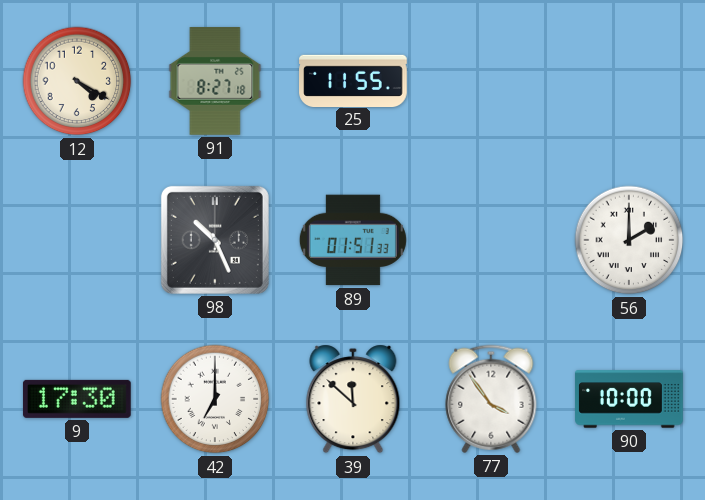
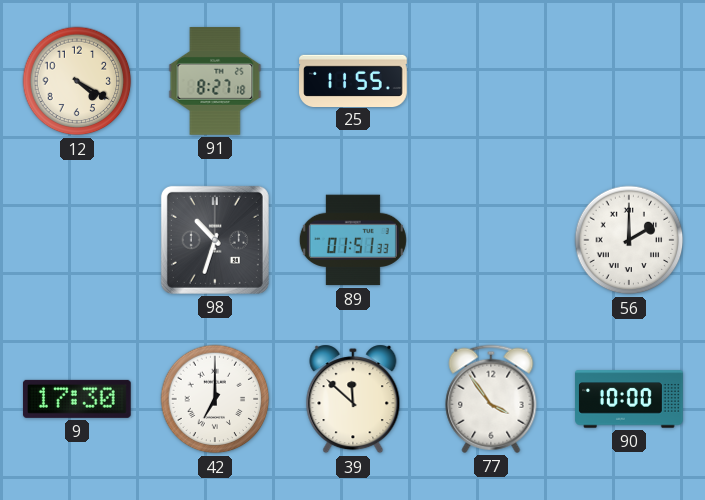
98: 10:26 -> 10:33 (215, 240)
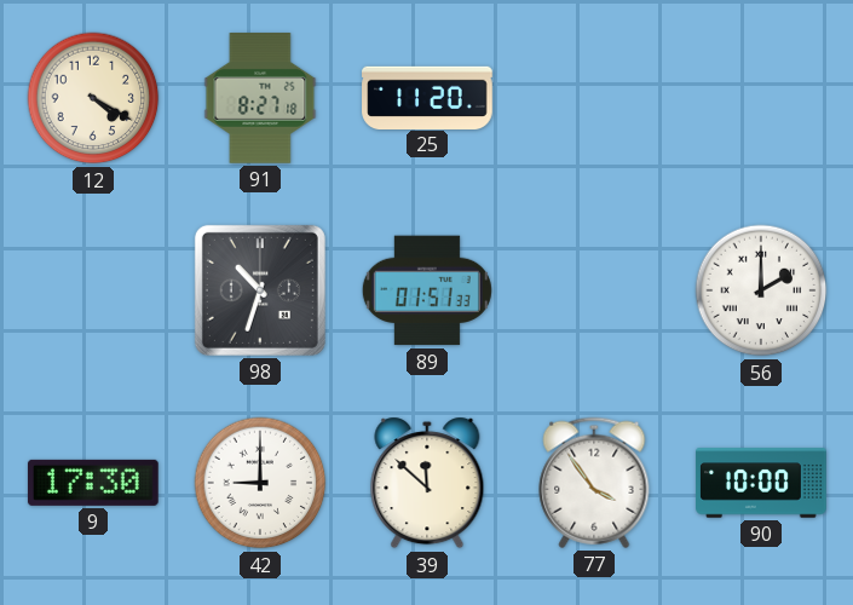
25: 11:55 -> 11:20 (427, 97)
42: 7:00 -> 9:00 (260, 483)
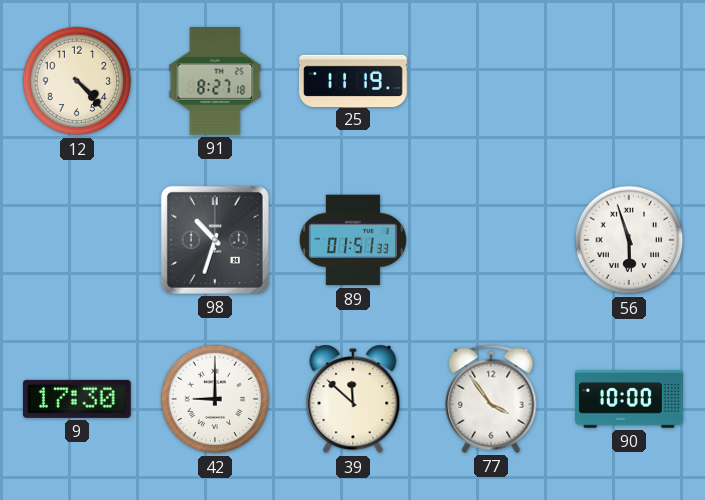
12: 4:20 -> 4:23 (77, 81)
25: 11:20 -> 11:19 (353, 80)
56: 2:00 -> 5:57 (629, 240)
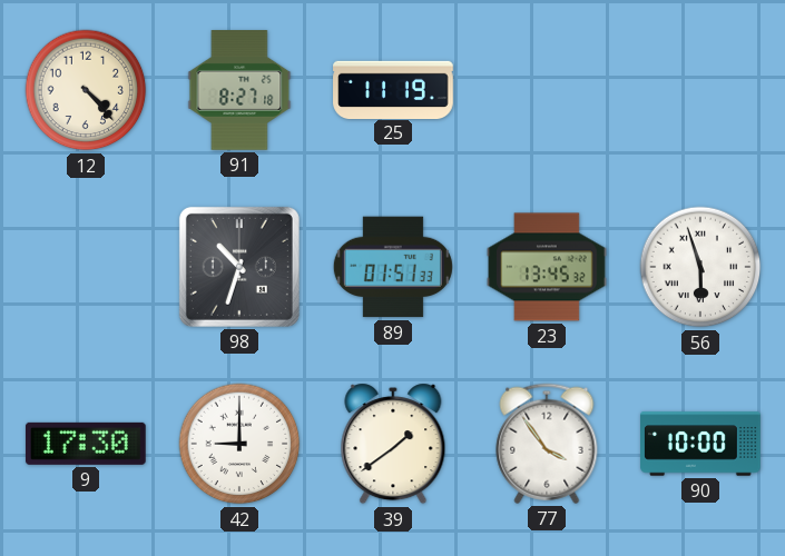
23: none -> 13:45 (547, 267)
39: 11:52 -> 1:39 (393, 444)
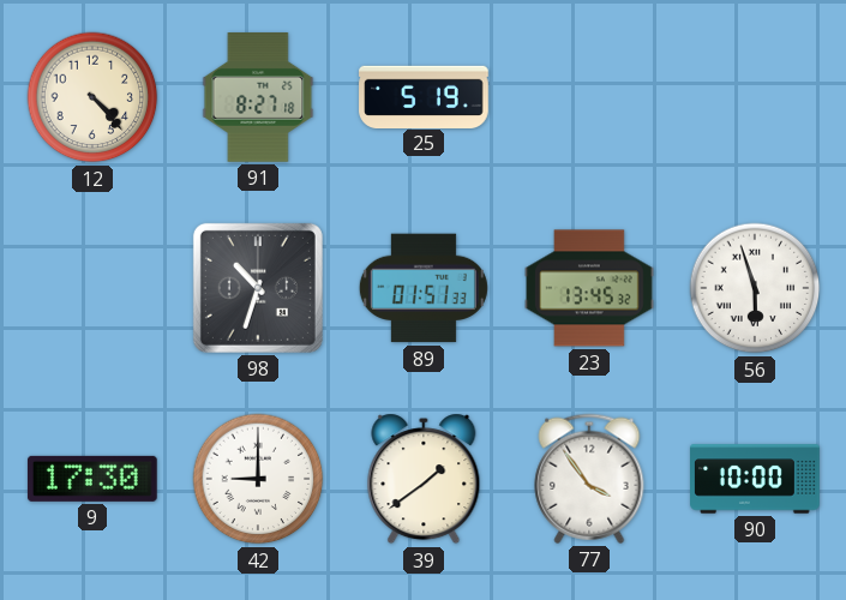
25: 11:19 -> 5:19 (424, 96)
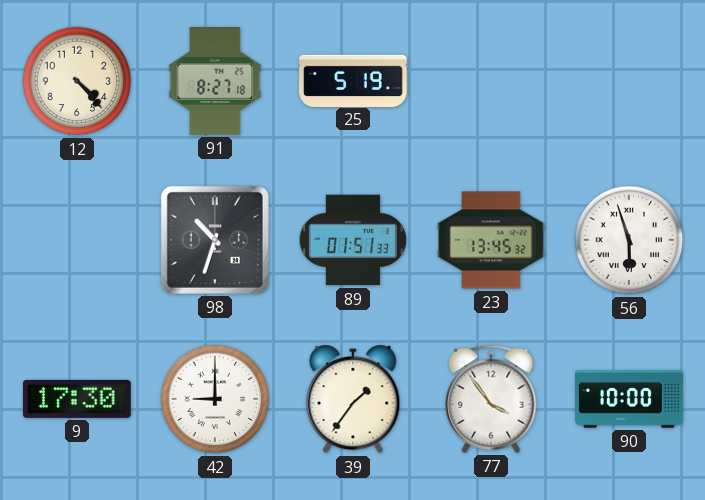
39: 1:39 -> 1:36 (353, 399)
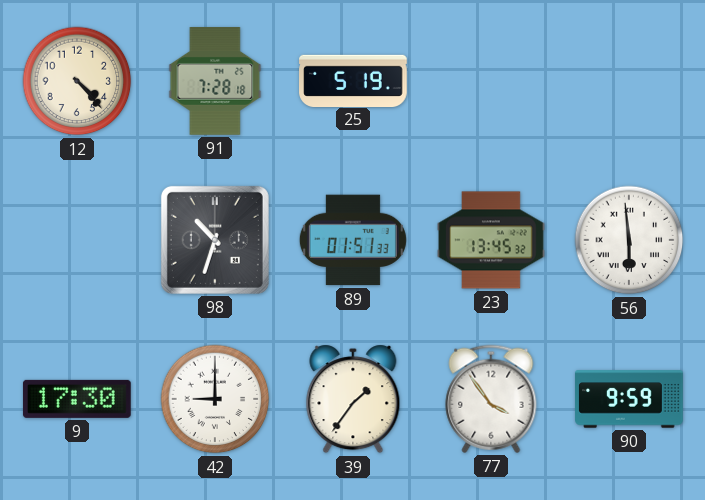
91: 8:27 -> 7:28 (215, 81)
56: 5:57 -> 5:59 (629, 240)
90: 10:00 -> 9:59 (629, 399)
